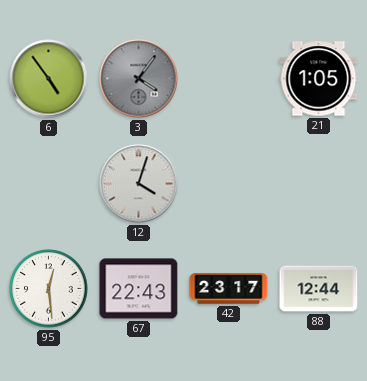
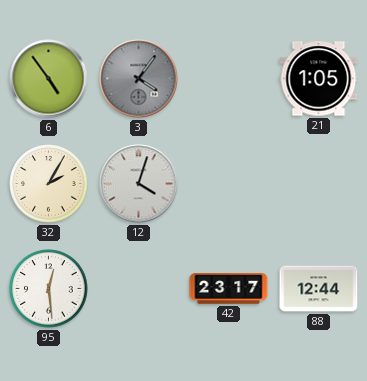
32: none -> 2:05 (49, 184)
67: 22:43 -> none (139, 289)
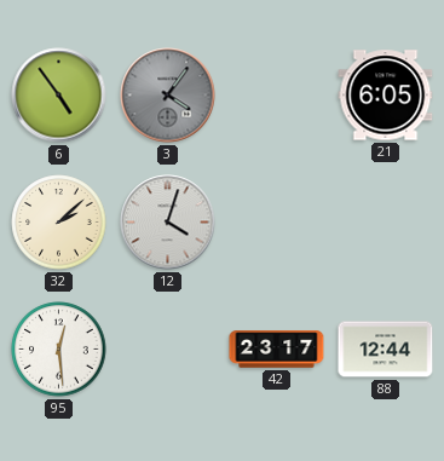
21: 1:05 -> 6:05 (386, 96)
32: 2:05 -> 2:08 (59, 223)
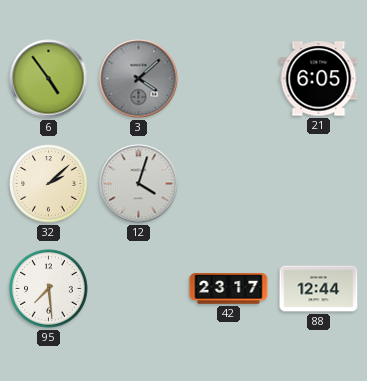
3: 4:06 -> 4:08 (139, 79)
95: 12:29 -> 7:29 (49, 289)
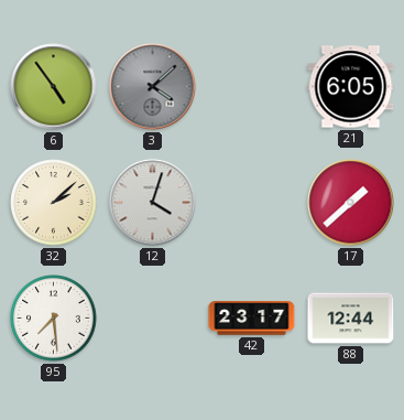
17: none -> 1:38 (351, 203)
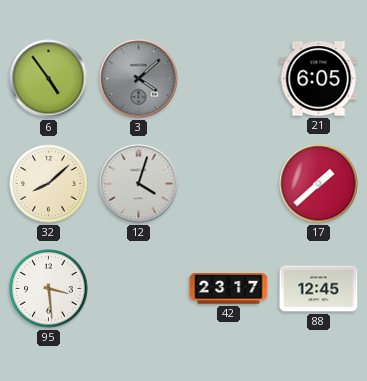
32: 2:08 -> 8:08 (49, 184)
95: 7:29 -> 3:29 (49, 289)
88: 12:44 -> 12:45 (319, 289)
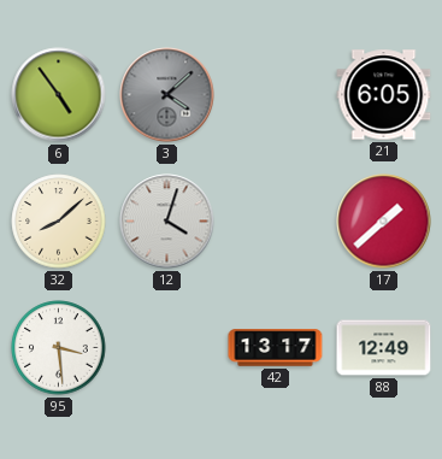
42: 23:17 -> 13:17 (276, 348)
88: 12:45 -> 12:49 (384, 348)
